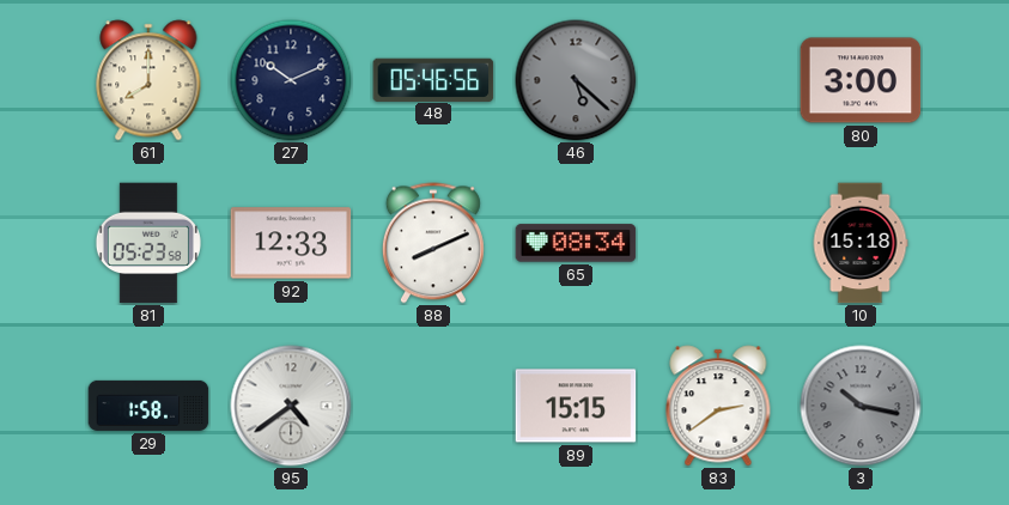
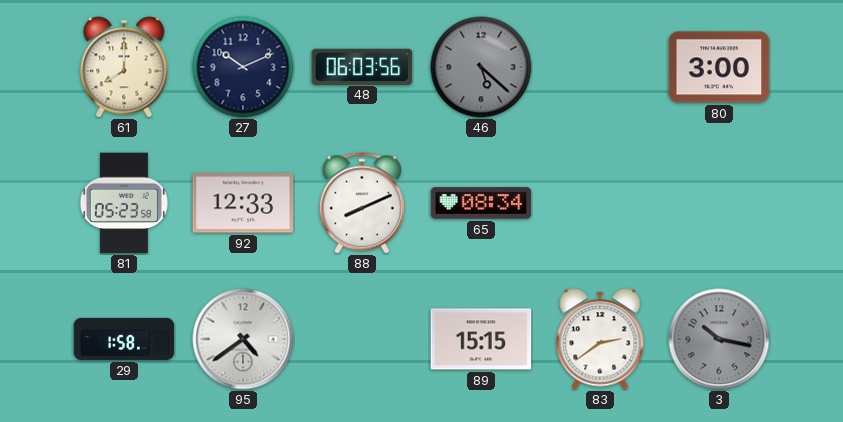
48: 05:46 -> 06:03 (362, 66)
10: 15:18 -> none (861, 243)
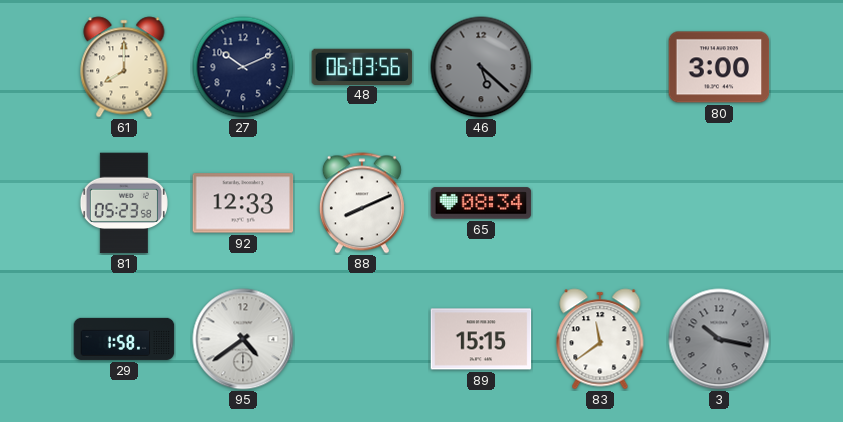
83: 2:39 -> 11:39 (600, 339)
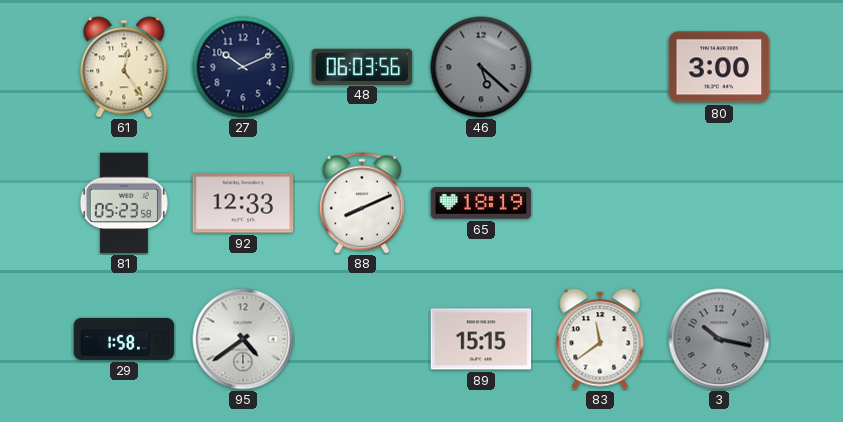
61: 8:00 -> 12:24 (124, 67)
65: 08:34 -> 18:19 (481, 203)
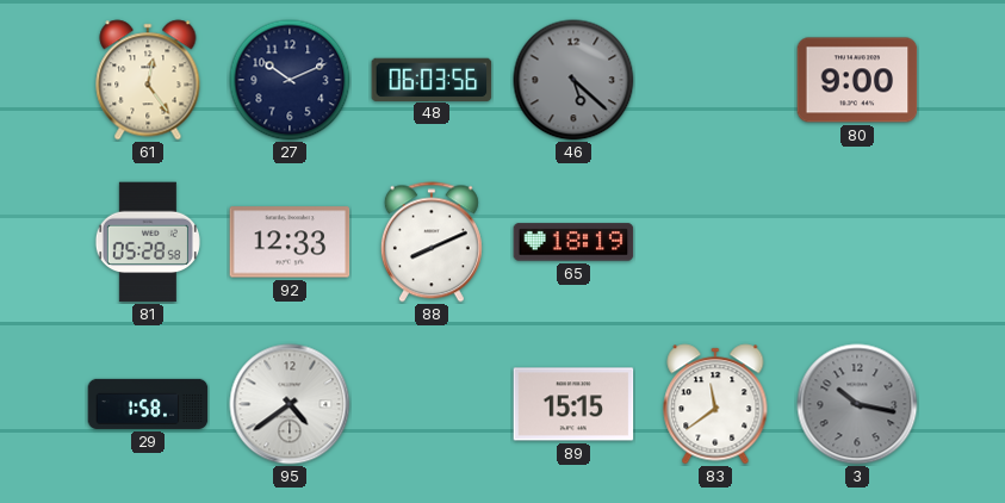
80: 3:00 -> 9:00 (857, 80)
81: 05:23 -> 05:28 (148, 242)
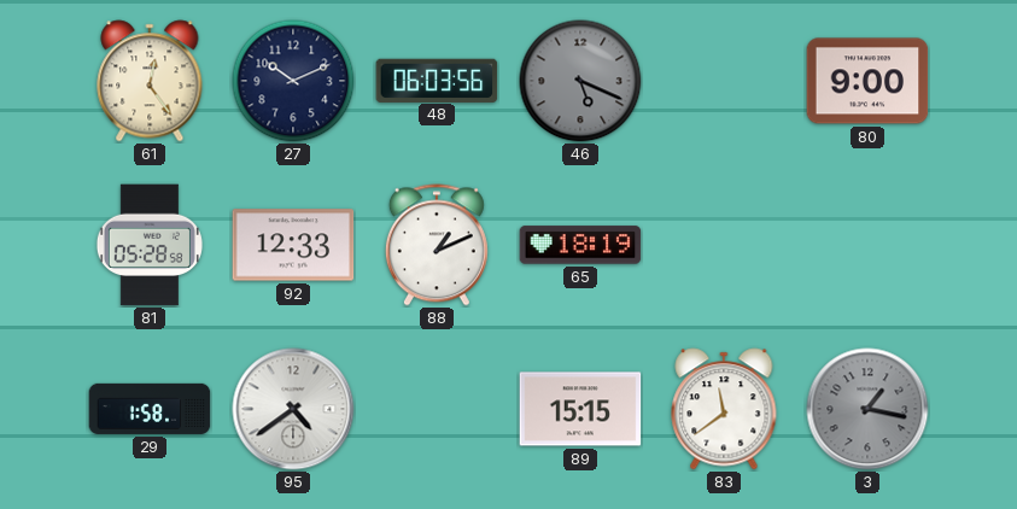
46: 5:22 -> 5:19 (580, 81)
88: 8:11 -> 1:11 (437, 245)
3: 10:17 -> 1:17 (867, 409)
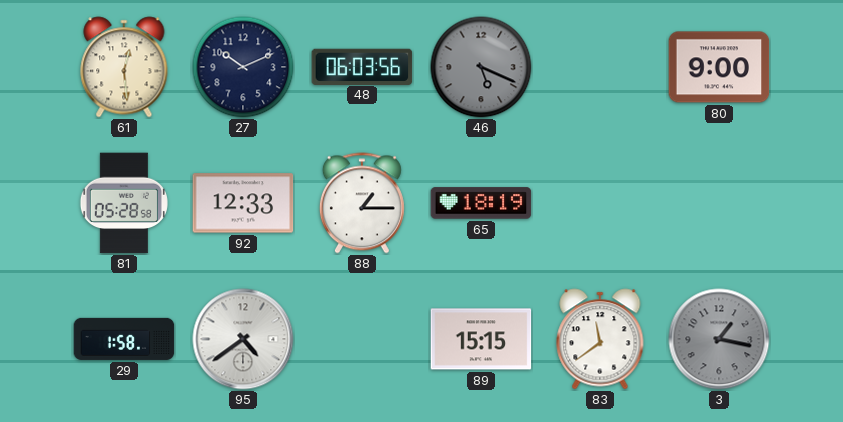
61: 12:24 -> 12:29 (124, 67)
88: 1:11 -> 1:15 (362, 203)
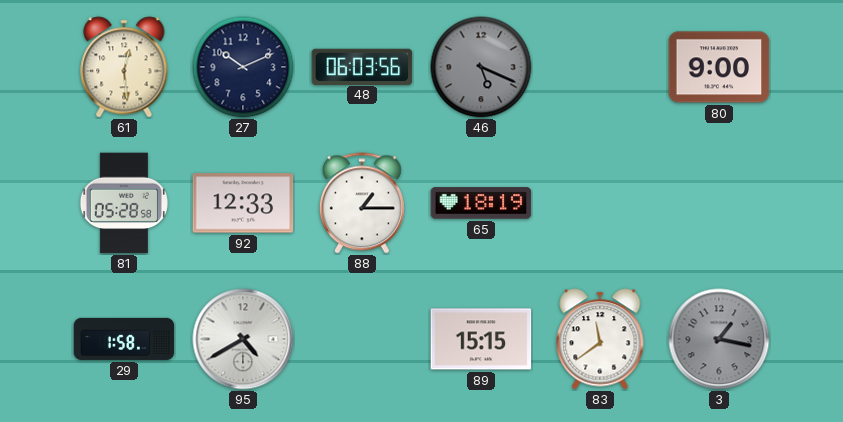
95: 4:39 -> 4:40 (243, 339)
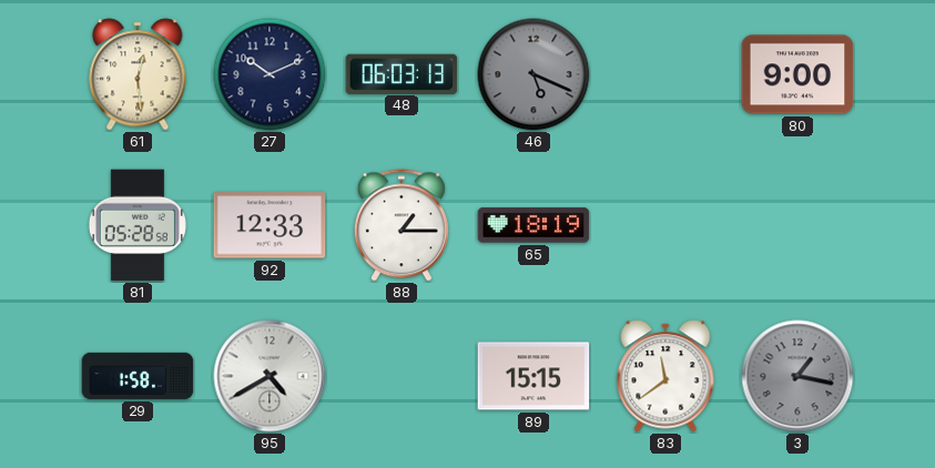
48: 06:03:56 -> 06:03:13 (402, 73)
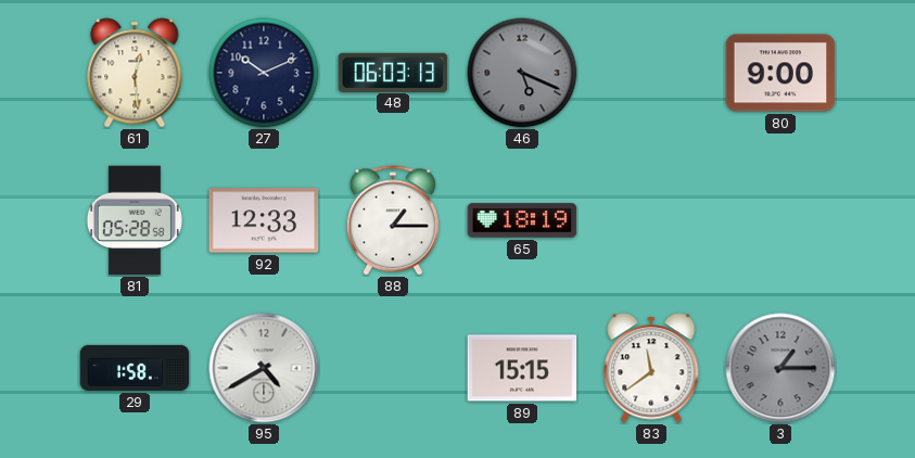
3: 1:17 -> 1:15 (780, 368)
